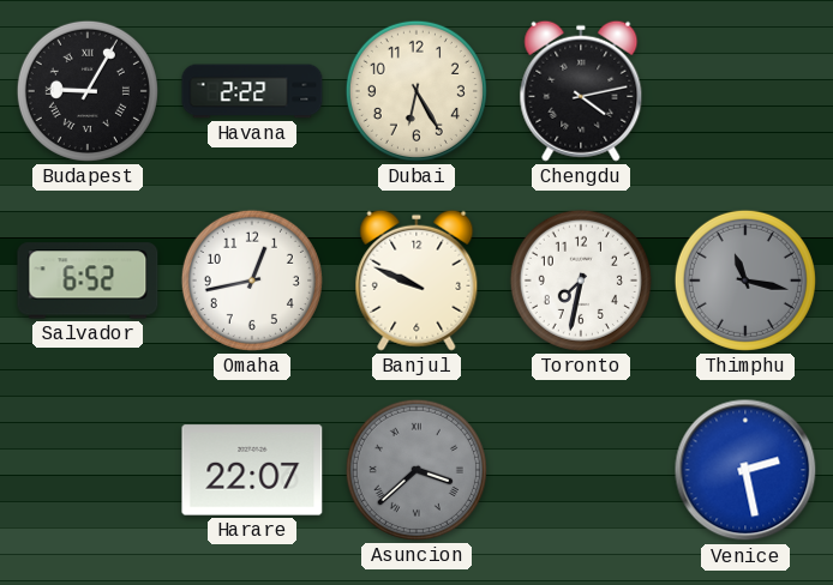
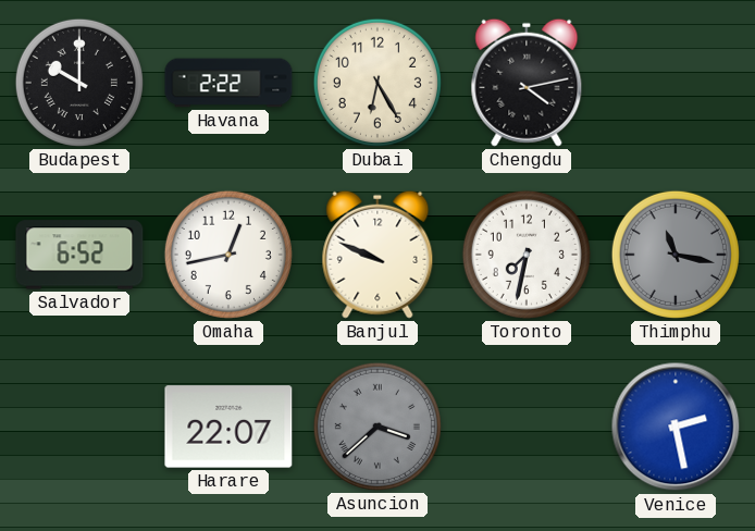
Budapest: 9:05 -> 10:00 (79, 83)
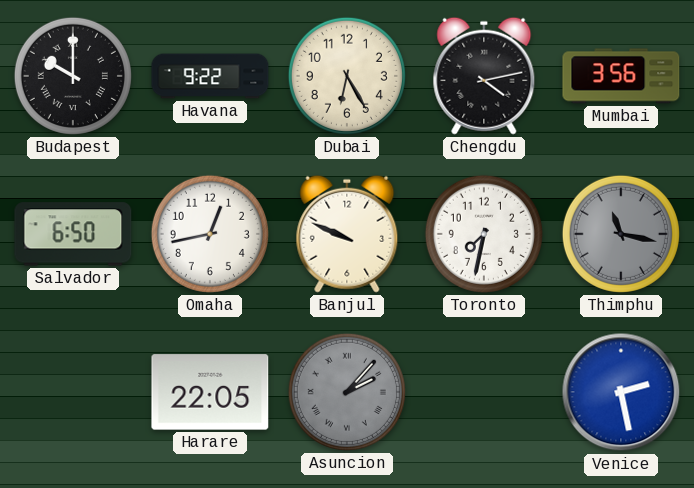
Havana: 2:22 -> 9:22 (210, 76)
Mumbai: none -> 3:56 (621, 76)
Salvador: 6:52 -> 6:50 (73, 234)
Harare: 22:07 -> 22:05 (210, 392)
Asuncion: 3:38 -> 2:07 (347, 392)
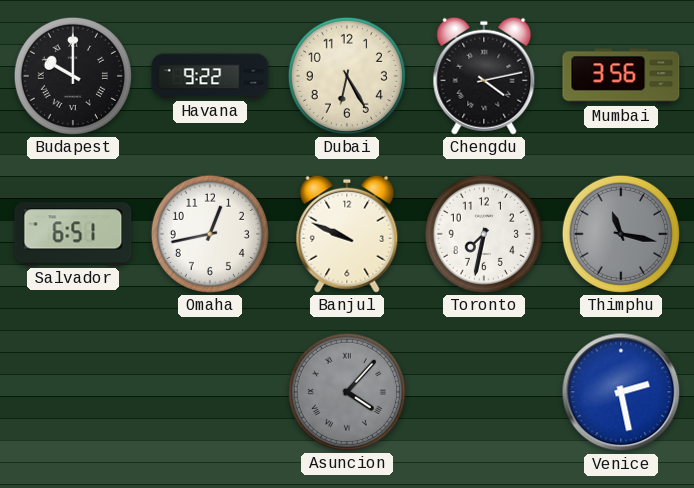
Salvador: 6:50 -> 6:51 (73, 234)
Harare: 22:05 -> none (210, 392)
Asuncion: 2:07 -> 4:07 (347, 392)
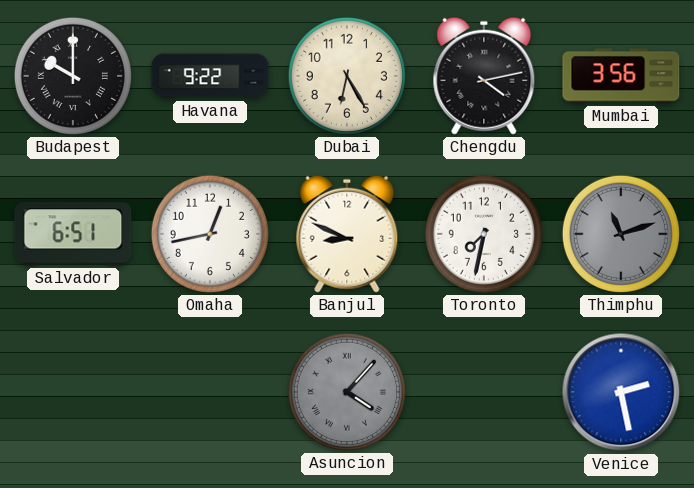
Banjul: 9:49 -> 8:49 (347, 234)
Thimphu: 11:17 -> 11:12 (621, 234)
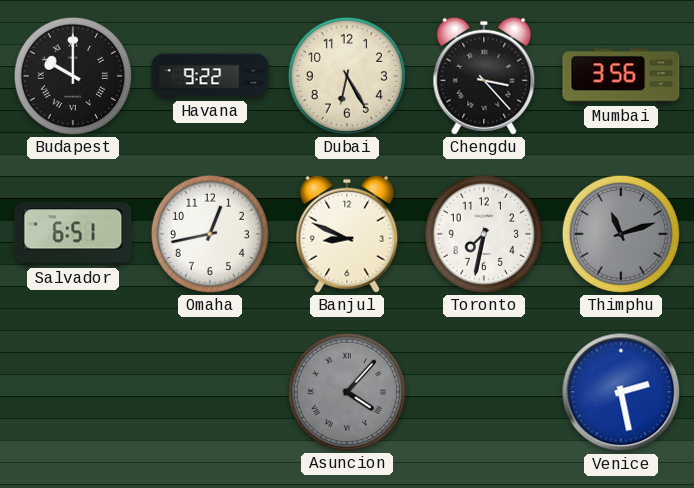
Chengdu: 4:13 -> 3:23 (484, 76)
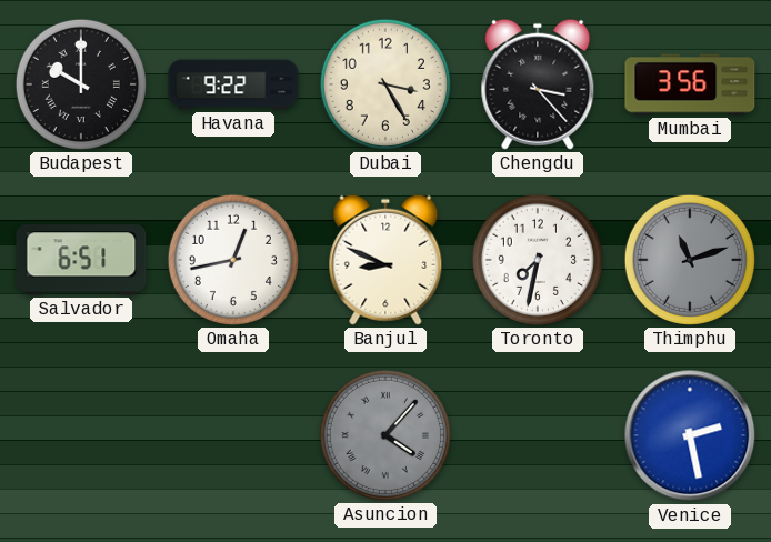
Dubai: 6:25 -> 3:25 (385, 84)
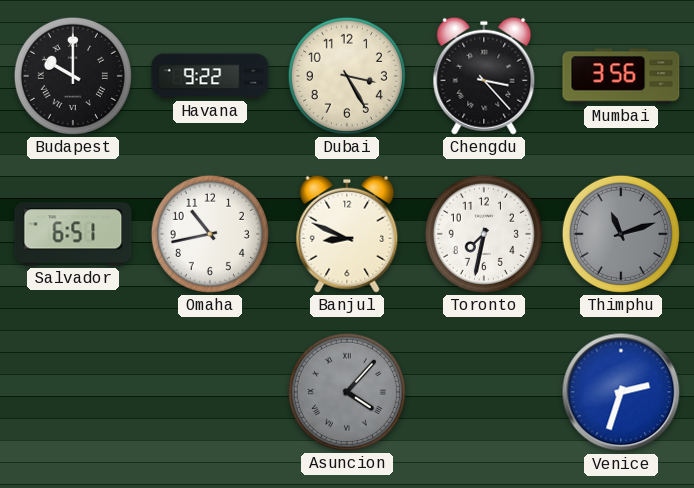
Omaha: 12:43 -> 10:43 (210, 234)
Venice: 2:28 -> 2:33 (621, 392)
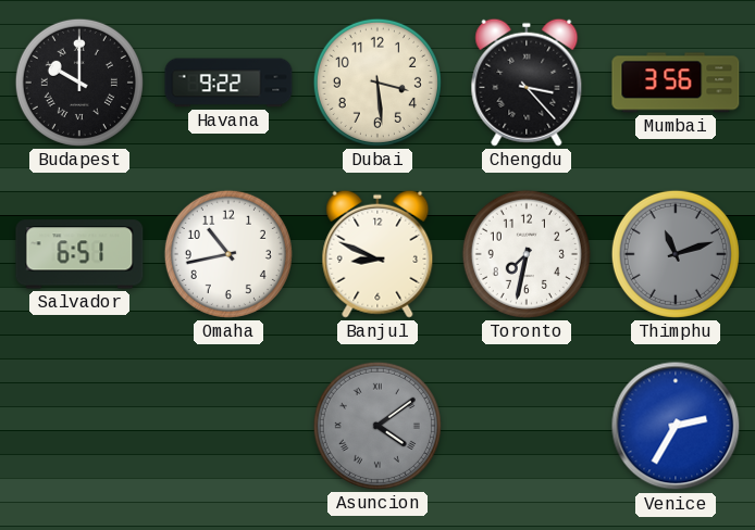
Dubai: 3:25 -> 3:29 (378, 83)
Asuncion: 4:07 -> 4:09 (378, 426)
Venice: 2:33 -> 2:35 (676, 426)
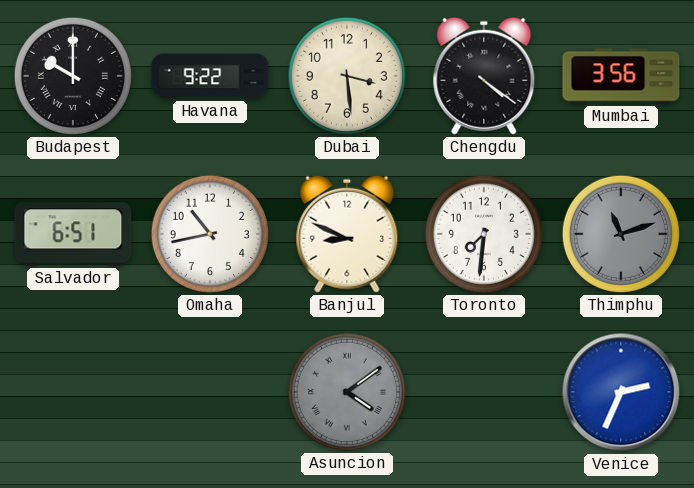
Chengdu: 3:23 -> 4:21 (484, 76)
Toronto: 7:32 -> 7:31 (484, 234)
Venice: 2:35 -> 2:34 (621, 392)
